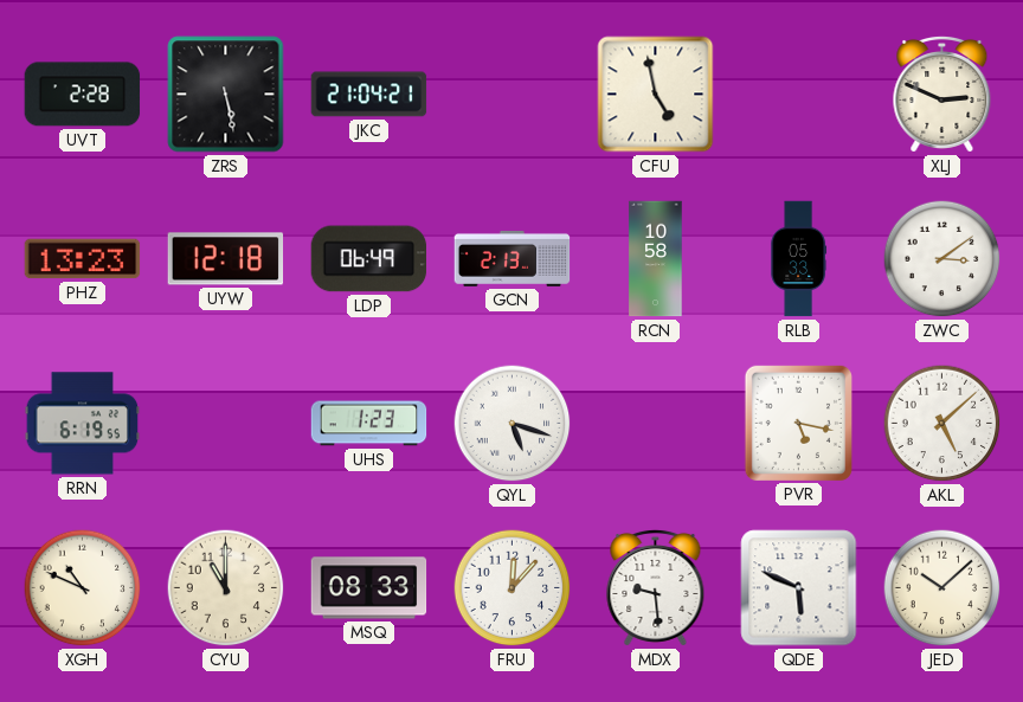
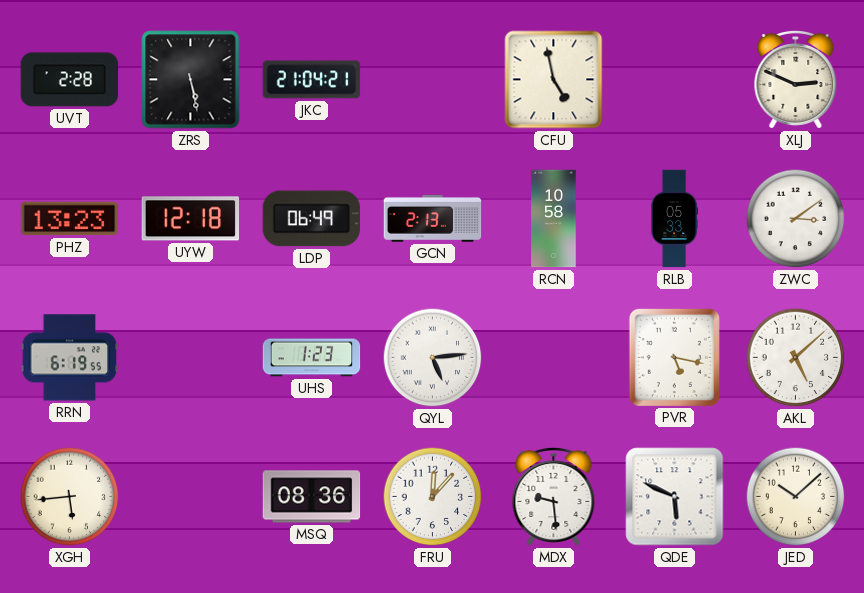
QYL: 5:18 -> 5:14 (433, 358)
XGH: 10:49 -> 5:44 (70, 497)
CYU: 11:00 -> none (226, 588)
MSQ: 08:33 -> 08:36 (312, 497)
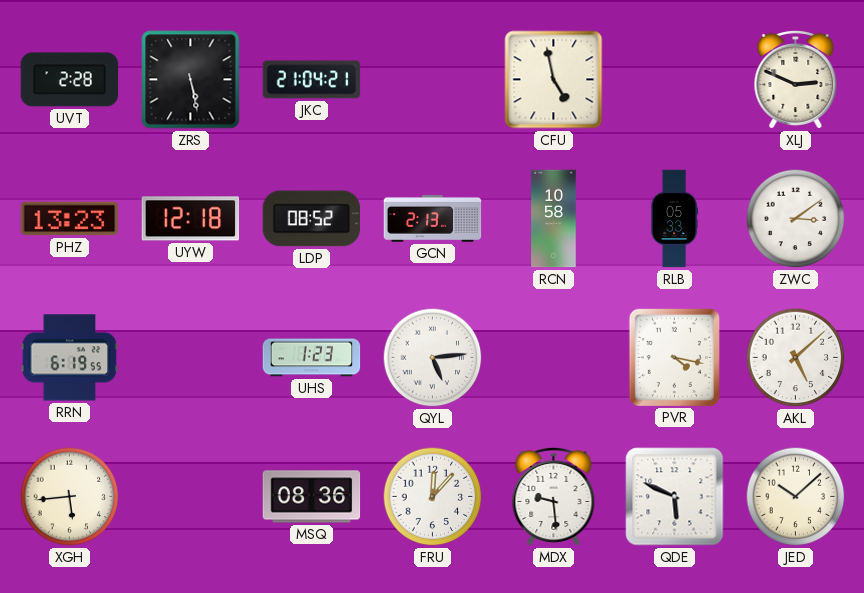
LDP: 06:49 -> 08:52 (312, 219)
PVR: 5:17 -> 4:17 (674, 357)
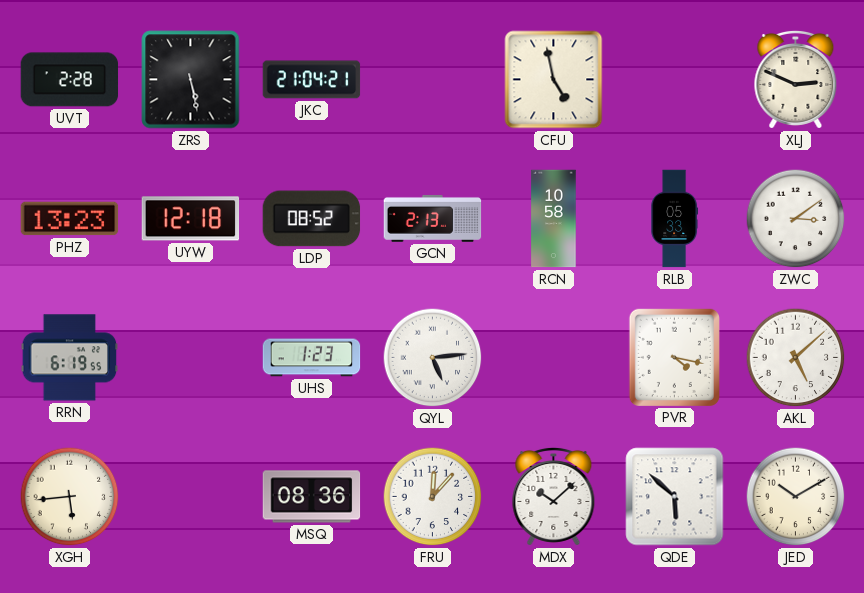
MDX: 9:29 -> 10:08 (554, 496)
QDE: 5:49 -> 5:52 (675, 497)
JED: 10:08 -> 10:10 (796, 497)
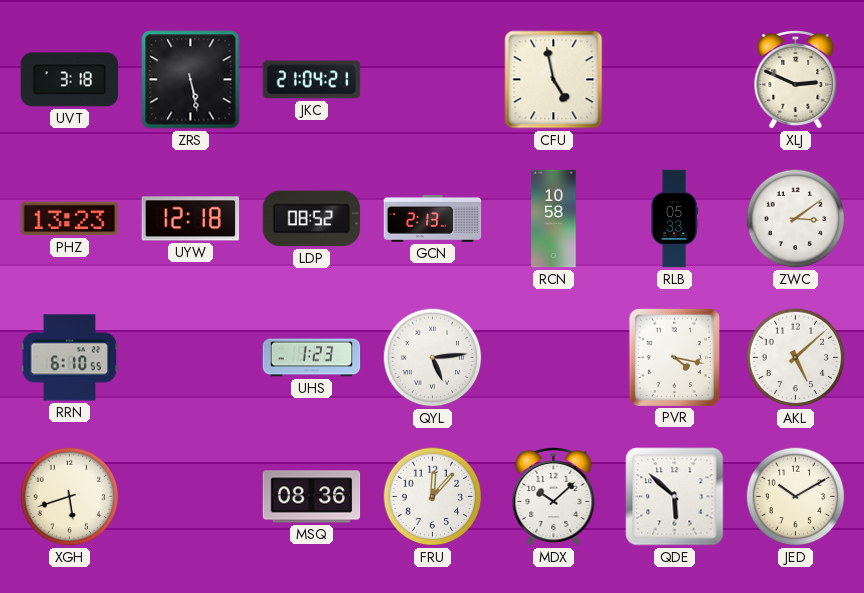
UVT: 2:28 -> 3:18 (70, 80)
RRN: 6:19 -> 6:10 (70, 358)
XGH: 5:44 -> 5:42 (70, 497)
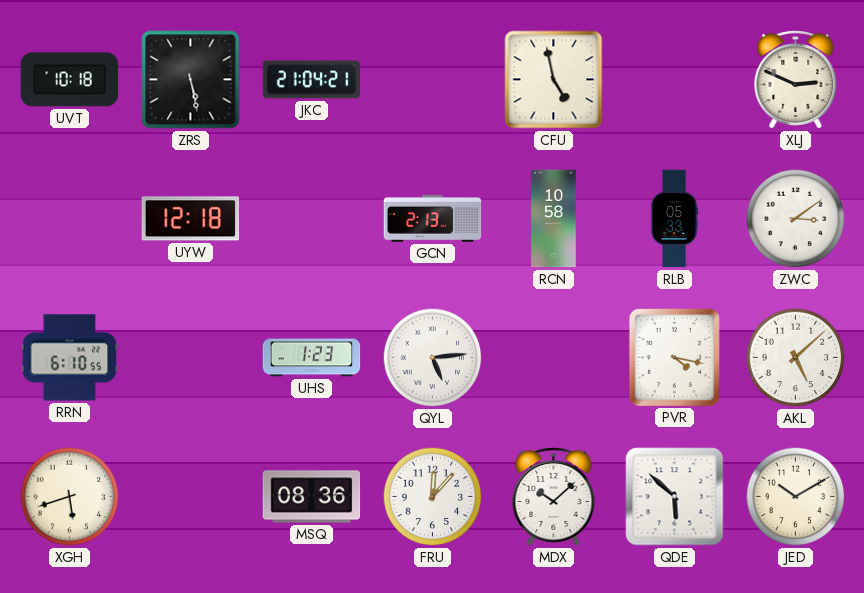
UVT: 3:18 -> 10:18 (70, 80)
PHZ: 13:23 -> none (70, 219)
LDP: 08:52 -> none (312, 219)
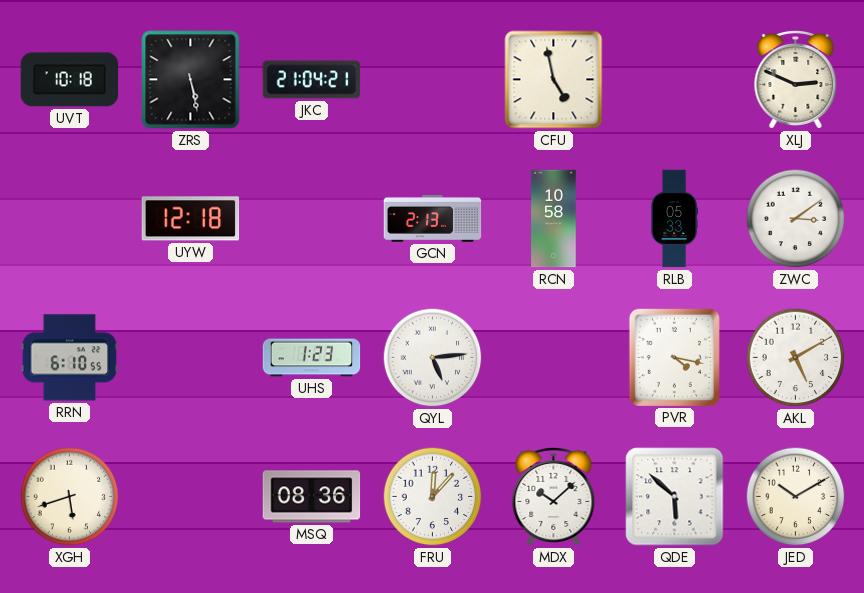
AKL: 5:08 -> 5:10 (796, 358)
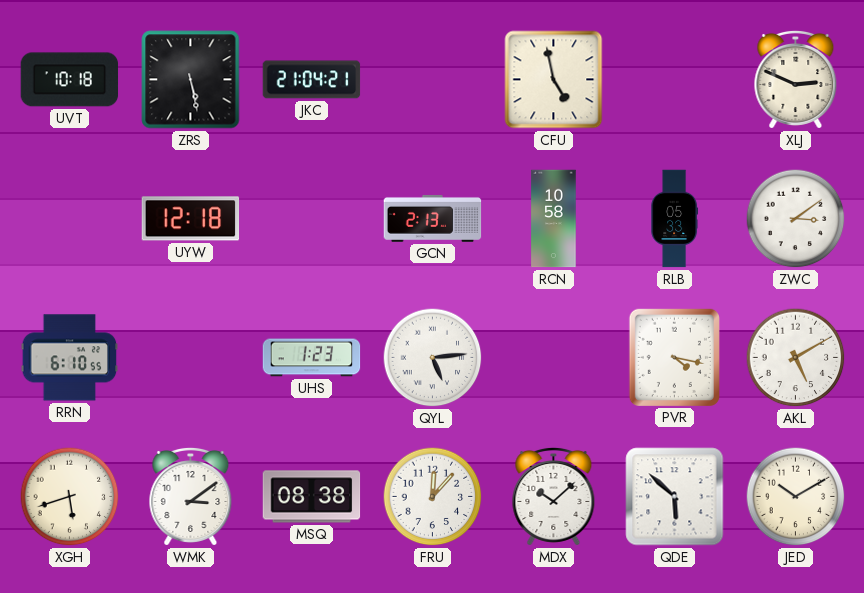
WMK: none -> 3:09 (191, 496)
MSQ: 08:36 -> 08:38 (312, 497)
